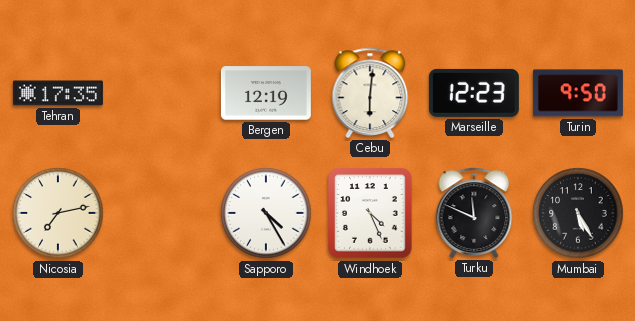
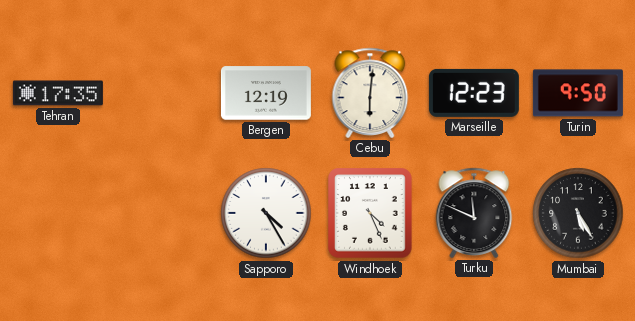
Nicosia: 7:13 -> none (58, 213)
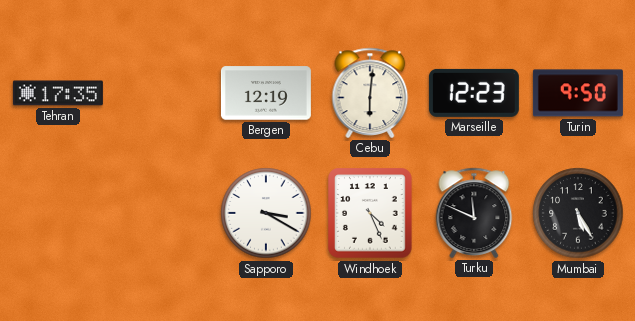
Sapporo: 4:25 -> 3:20 (266, 213)
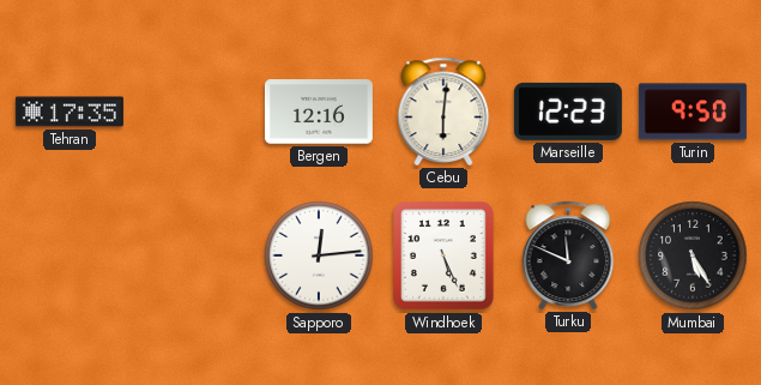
Bergen: 12:19 -> 12:16 (319, 112)
Sapporo: 3:20 -> 12:14 (319, 255)
Windhoek: 4:26 -> 5:26 (443, 255)
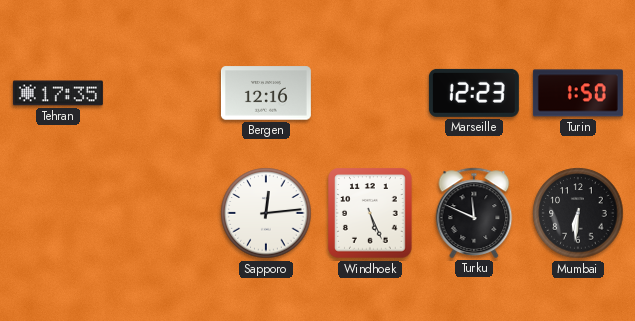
Cebu: 6:01 -> none (443, 112)
Turin: 9:50 -> 1:50 (578, 93)
Mumbai: 5:25 -> 6:31 (578, 213)
